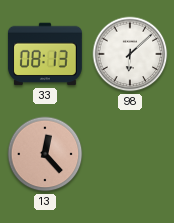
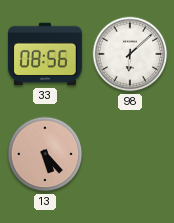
33: 08:13 -> 08:56 (45, 54)
13: 12:23 -> 5:23 (45, 154)
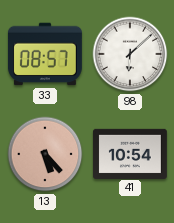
33: 08:56 -> 08:57 (45, 54)
41: none -> 10:54 (130, 153)
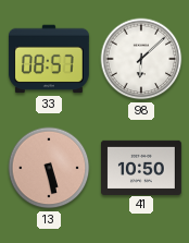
13: 5:23 -> 5:28 (49, 168)
41: 10:54 -> 10:50 (141, 167)
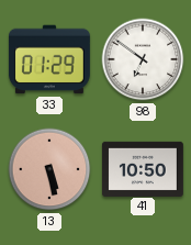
33: 08:57 -> 01:29 (49, 59)
98: 6:08 -> 6:51 (143, 59)
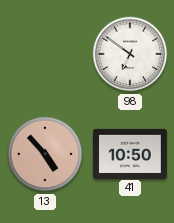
33: 01:29 -> none (49, 59)
13: 5:28 -> 4:53 (45, 154)
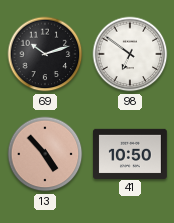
69: none -> 10:12 (45, 54)
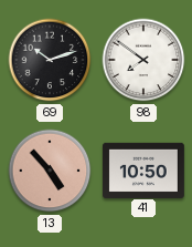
98: 6:51 -> 7:51 (143, 60)
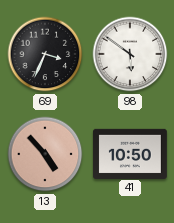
69: 10:12 -> 3:34 (45, 54)
98: 7:51 -> 5:51 (130, 54)
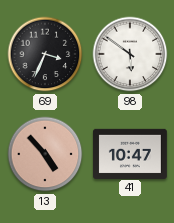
41: 10:50 -> 10:47 (130, 153)
